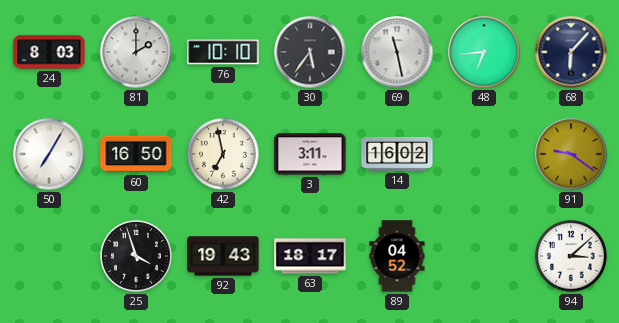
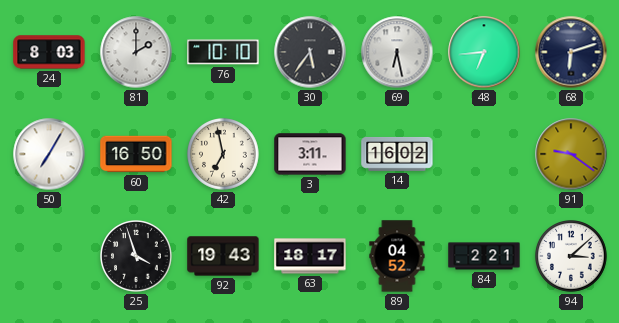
69: 11:28 -> 6:28 (397, 52)
68: 6:07 -> 6:12 (571, 52)
84: none -> 2:21 (484, 256)
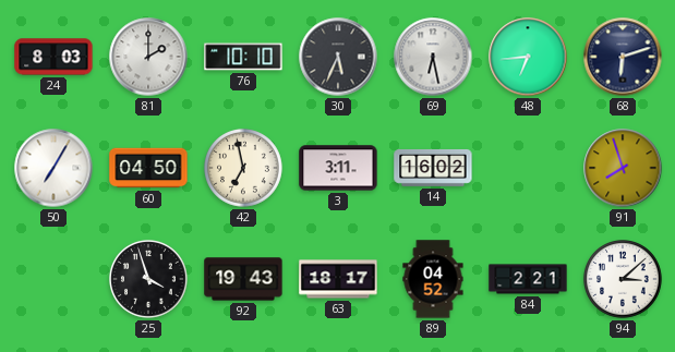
30: 5:36 -> 5:34 (338, 57)
60: 16:50 -> 04:50 (148, 168)
91: 9:21 -> 7:57 (623, 168)
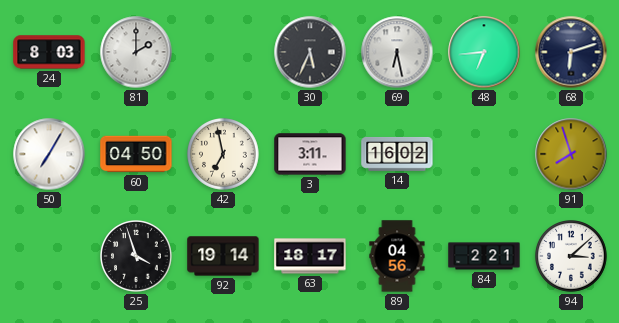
76: 10:10 -> none (243, 57)
92: 19:43 -> 19:14 (223, 256)
89: 04:52 -> 04:56 (397, 256)
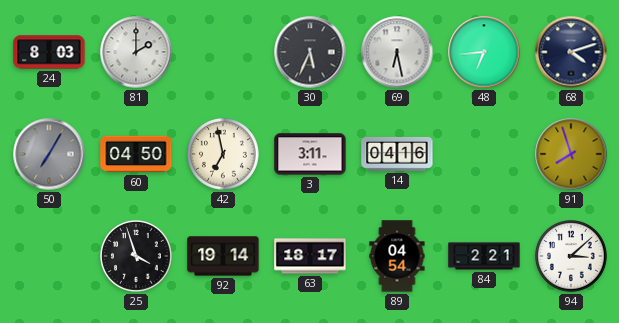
68: 6:12 -> 4:12 (571, 52)
50 dial: white -> grey (49, 154)
14: 16:02 -> 04:16 (397, 154)
89: 04:56 -> 04:54 (397, 256)
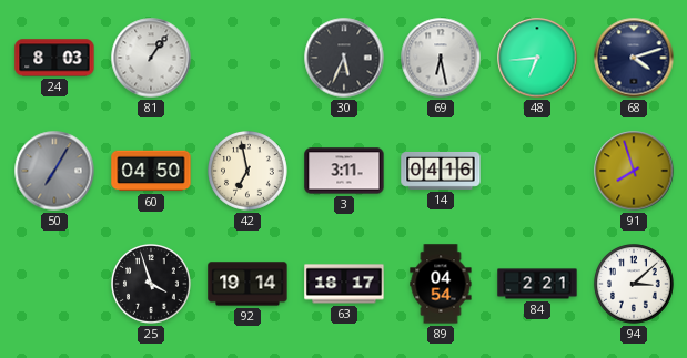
81: 2:00 -> 1:06 (151, 58)
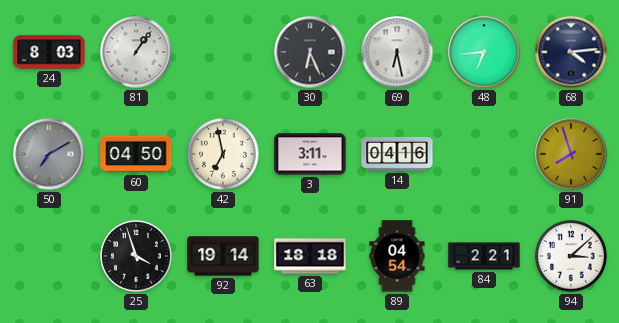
30: 5:34 -> 6:26 (310, 52)
68: 4:12 -> 4:14 (571, 52)
50: 7:05 -> 7:10 (49, 154)
63: 18:17 -> 18:18 (310, 256)
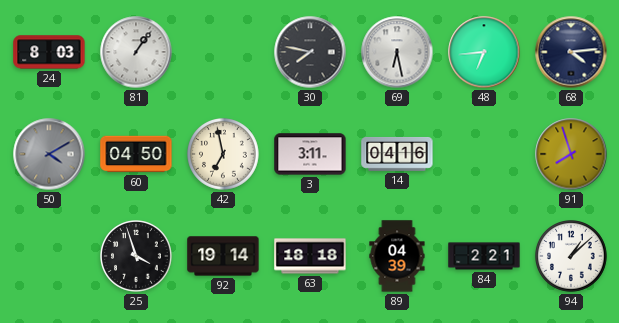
30: 6:26 -> 7:47 (310, 52)
50: 7:10 -> 4:10 (49, 154)
89: 04:54 -> 04:39 (397, 256)
94: 3:08 -> 1:08 (572, 257)
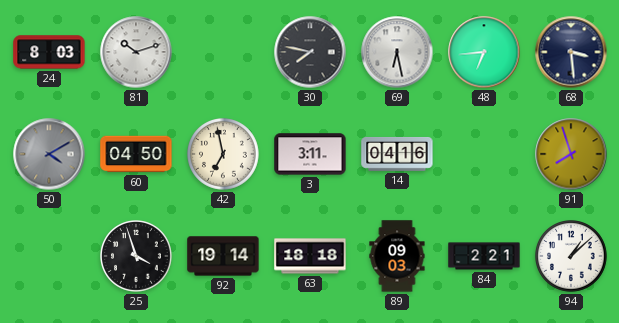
81: 1:06 -> 10:12 (136, 52)
68: 4:14 -> 3:29 (571, 52)
89: 04:39 -> 09:03 (397, 256)
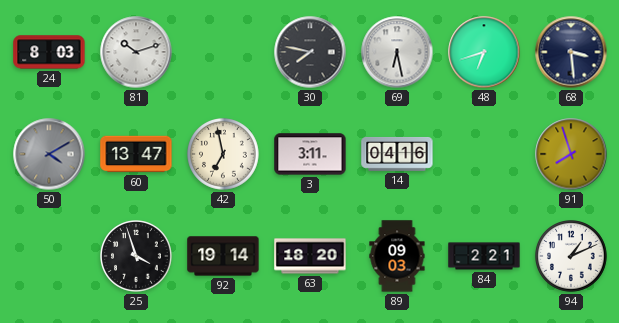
48: 6:44 -> 6:42 (484, 52)
60: 04:50 -> 13:47 (136, 154)
63: 18:18 -> 18:20 (310, 256)
94: 1:08 -> 1:11 (572, 257)
